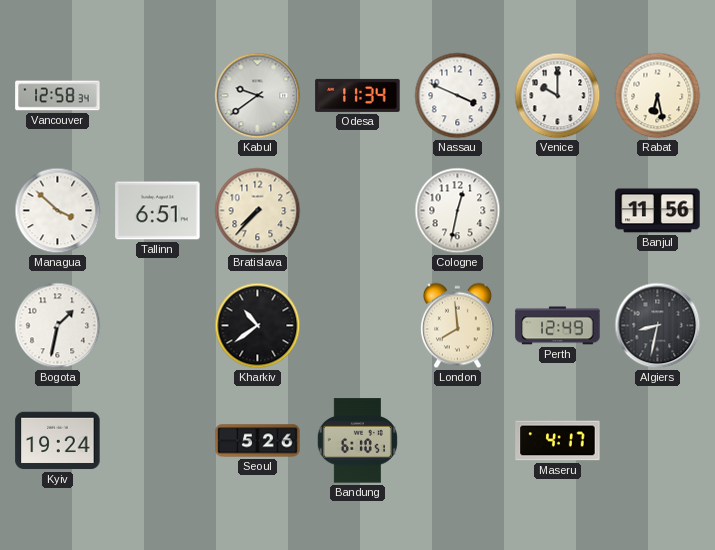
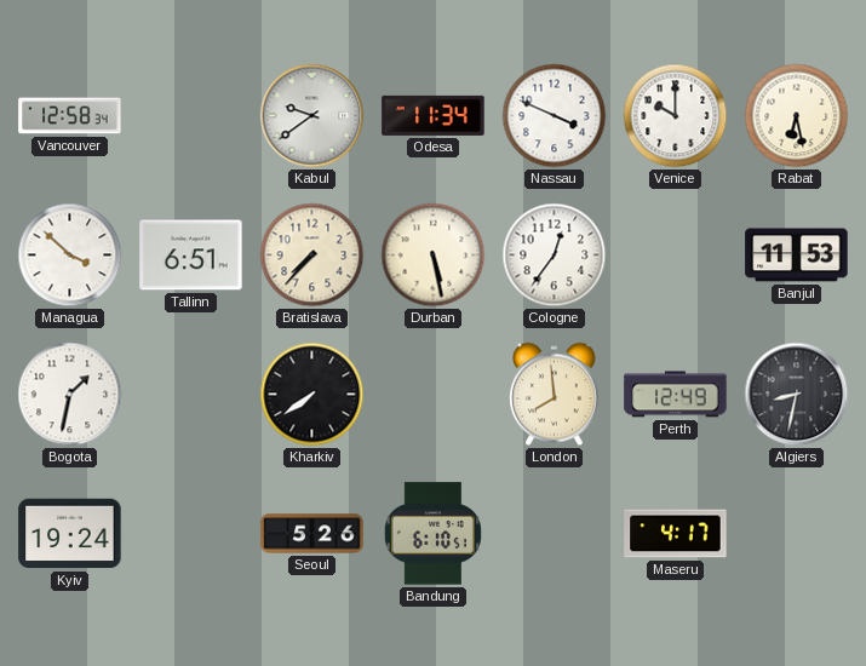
Durban: none -> 5:28 (434, 256)
Cologne: 12:32 -> 12:36 (555, 256)
Banjul: 11:56 -> 11:53 (797, 256)
Kharkiv: 10:39 -> 7:39 (312, 395)
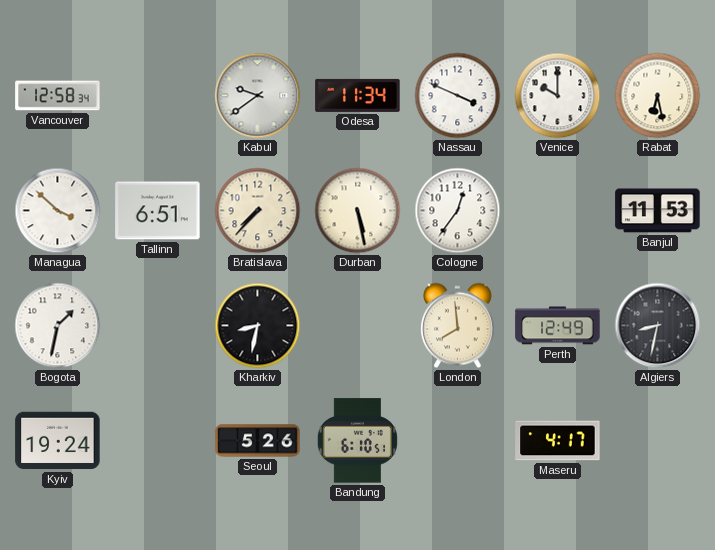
Kharkiv: 7:39 -> 8:32 (258, 326)
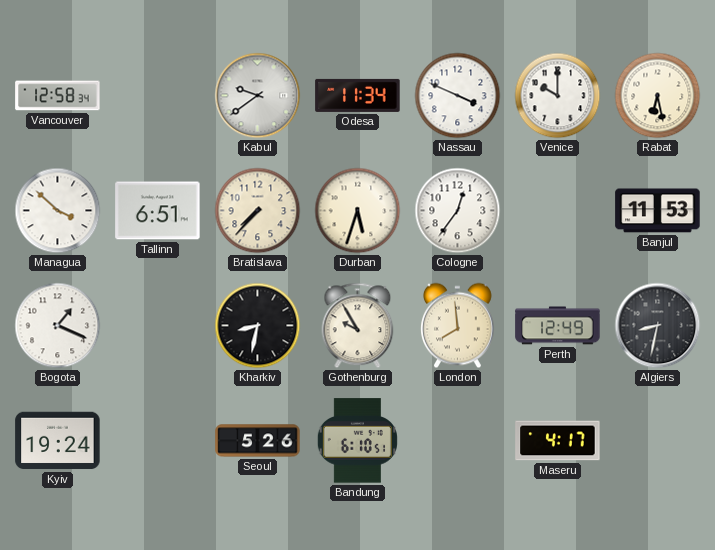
Durban: 5:28 -> 5:33 (358, 211)
Bogota: 1:32 -> 1:19 (58, 326)
Gothenburg: none -> 9:55 (358, 326)
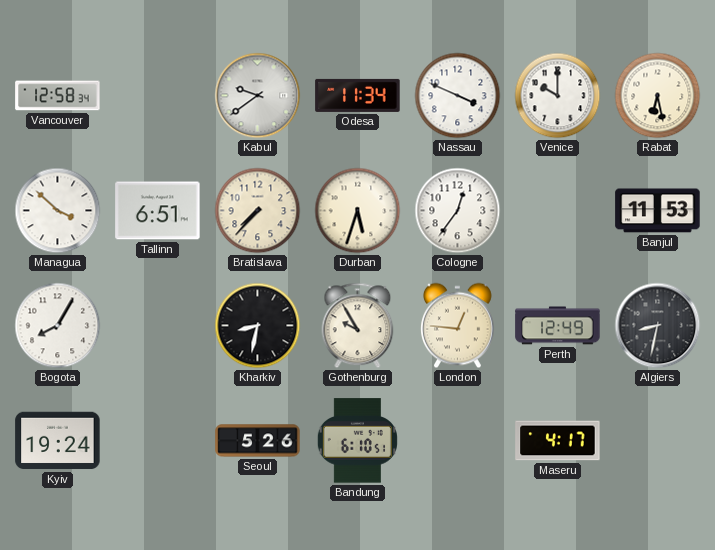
Bogota: 1:19 -> 8:05 (58, 326)
London: 7:59 -> 12:46 (458, 326)
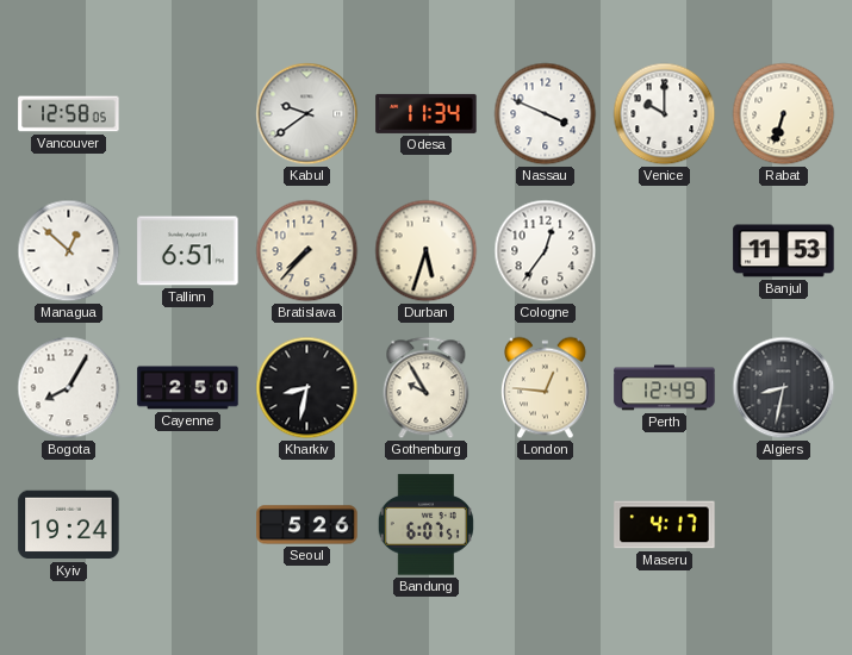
Vancouver: 12:58:34 -> 12:58:05 (69, 114)
Rabat: 6:28 -> 6:33 (784, 114)
Managua: 3:52 -> 12:52 (69, 251)
Cayenne: none -> 2:50 (188, 388)
Bandung: 6:10 -> 6:07 (425, 525)
